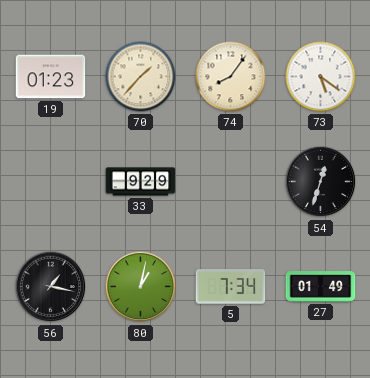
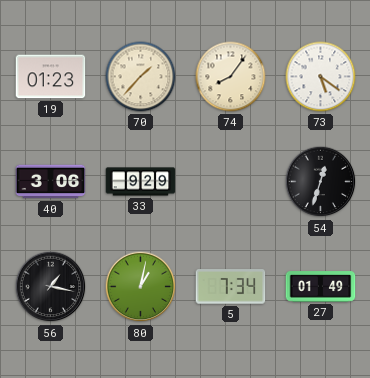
40: none -> 3:06 (51, 182)
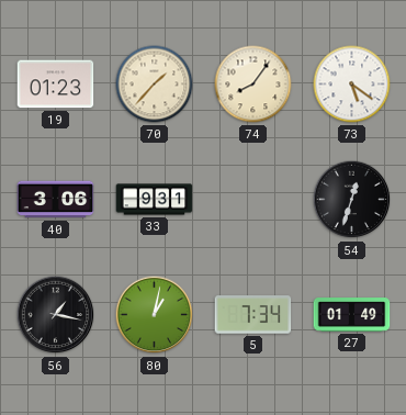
33: 9:29 -> 9:31 (155, 200)
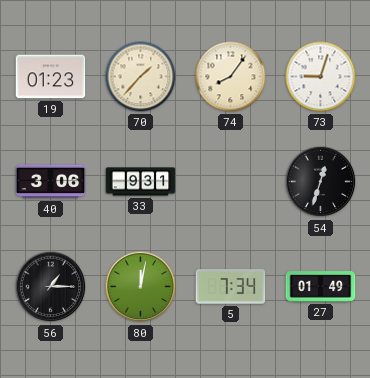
73: 5:21 -> 9:03 (321, 77)
56: 1:17 -> 1:15 (51, 287)
80: 1:02 -> 12:02 (141, 287)
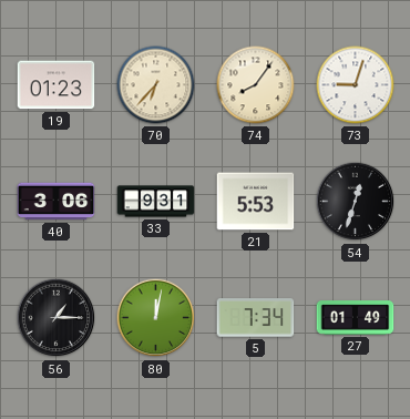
70: 1:37 -> 6:37 (156, 85)
21: none -> 5:53 (256, 202)
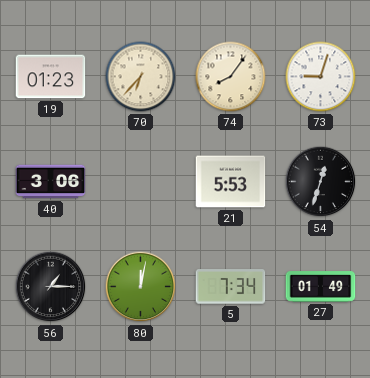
33: 9:31 -> none (156, 202)
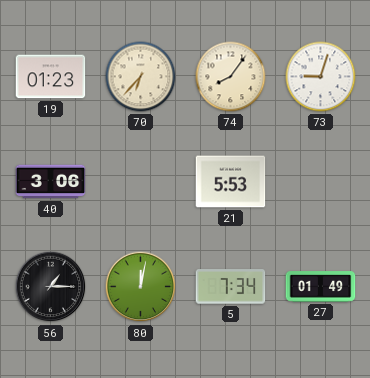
54: 12:33 -> none (321, 182)
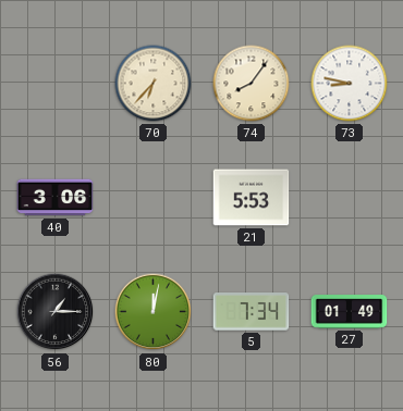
19: 01:23 -> none (51, 77)
73: 9:03 -> 8:47 (350, 84)
